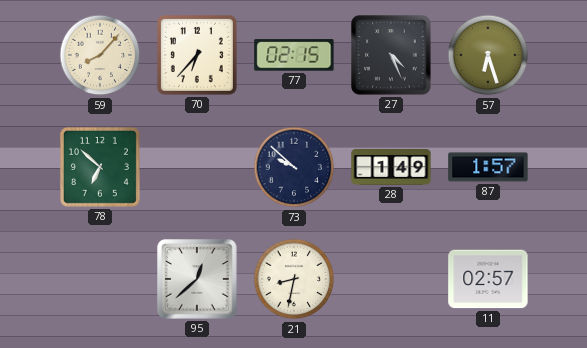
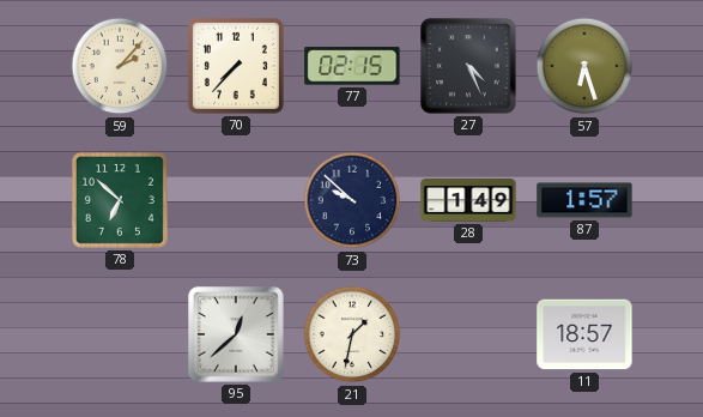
59: 8:07 -> 2:07 (120, 66)
70: 6:37 -> 7:37 (236, 66)
21: 8:32 -> 1:32 (352, 334)
11: 02:57 -> 18:57 (584, 334)
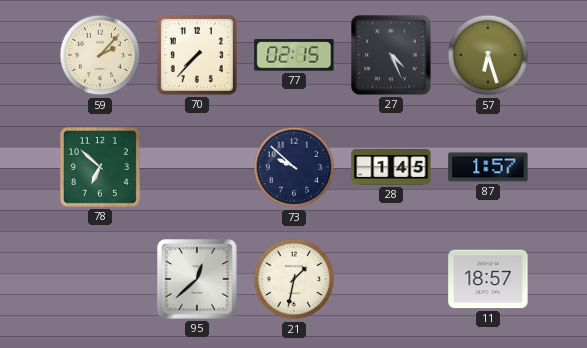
28: 1:49 -> 1:45 (391, 168)
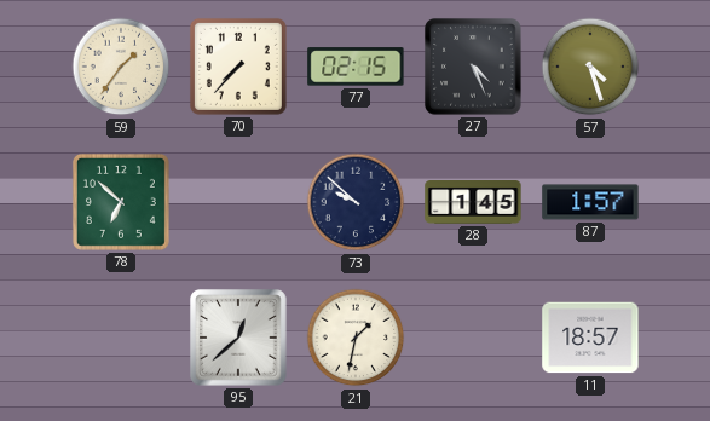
59: 2:07 -> 1:36 (121, 67)
57: 6:27 -> 4:27 (590, 67)
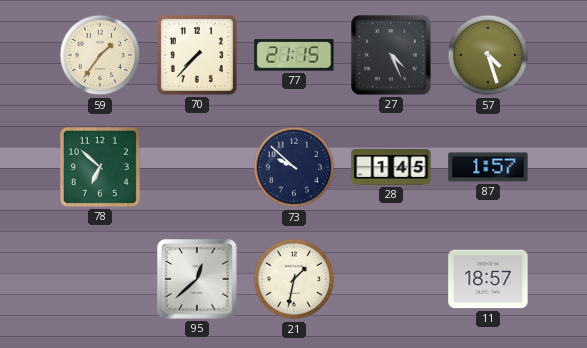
77: 02:15 -> 21:15 (294, 55)
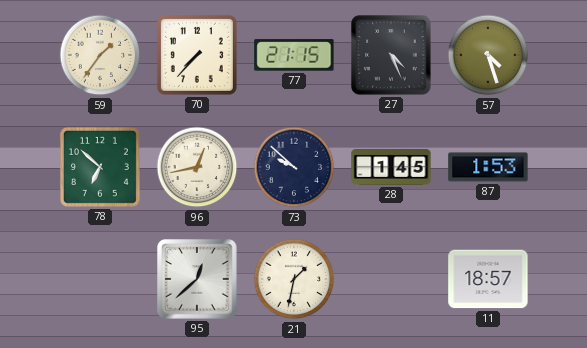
96: none -> 12:43 (197, 167)
87: 1:57 -> 1:53 (488, 167)
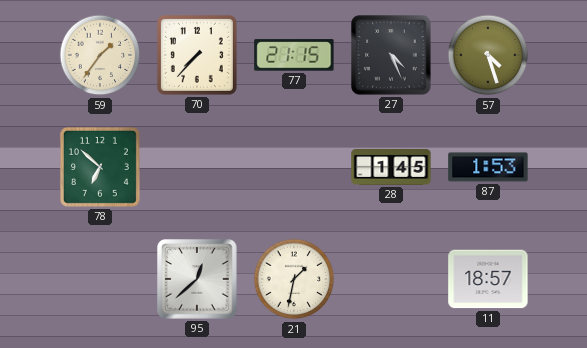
96: 12:43 -> none (197, 167)
73: 9:52 -> none (294, 167)
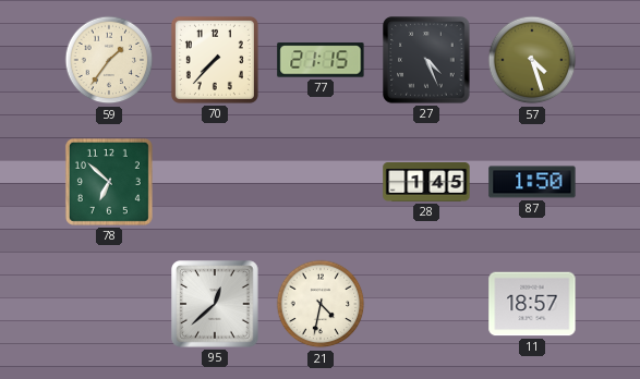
87: 1:53 -> 1:50 (532, 182)
21: 1:32 -> 4:32 (321, 304)
